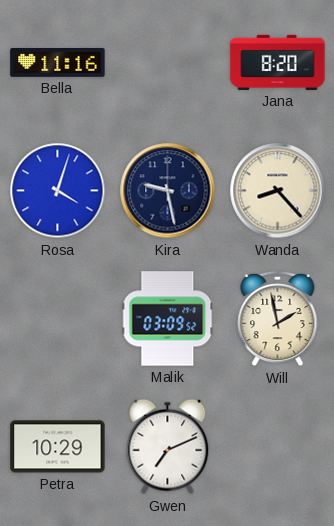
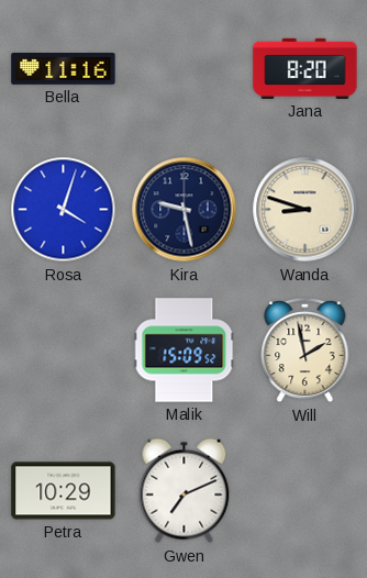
Wanda: 8:23 -> 8:48 (305, 210)
Malik: 03:09 -> 15:09 (185, 351)
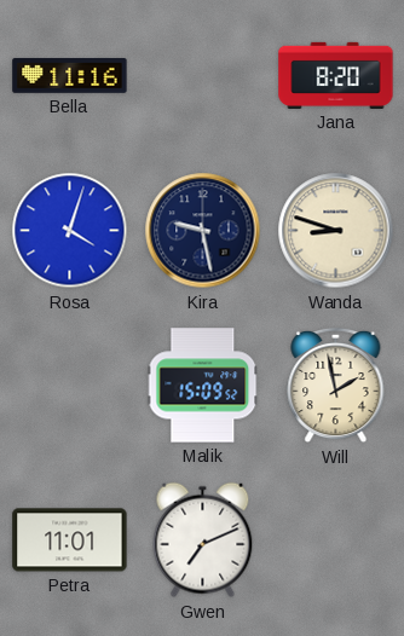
Petra: 10:29 -> 11:01 (70, 540)
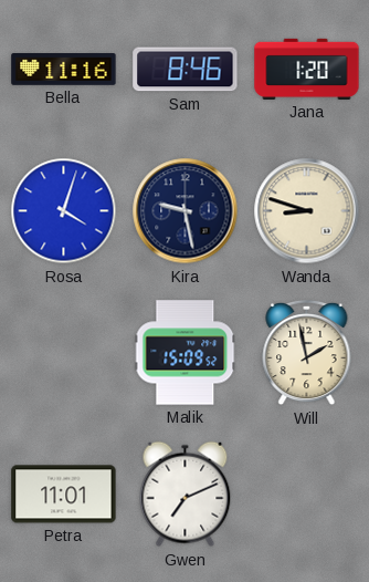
Sam: none -> 8:46 (186, 70)
Jana: 8:20 -> 1:20 (307, 69)
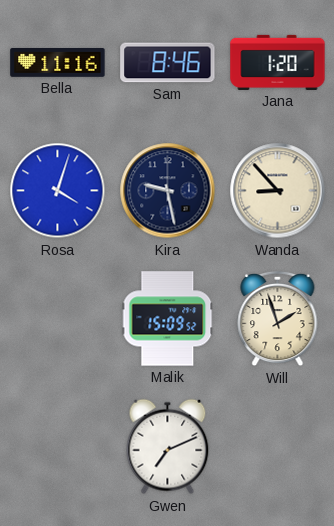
Wanda: 8:48 -> 8:53 (278, 191)
Will: 1:58 -> 1:57 (278, 319)
Petra: 11:01 -> none (64, 495)
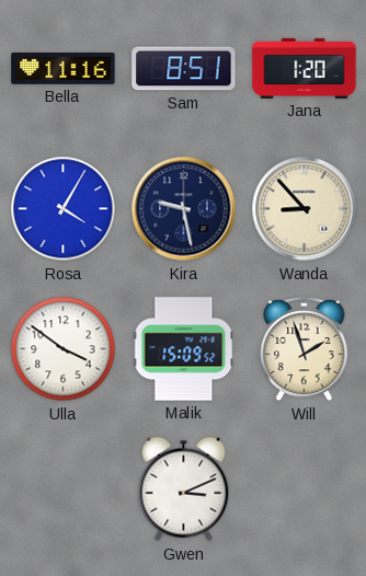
Sam: 8:46 -> 8:51 (184, 69)
Rosa: 4:03 -> 4:05 (64, 209)
Ulla: none -> 3:51 (64, 349)
Gwen: 7:11 -> 3:11 (184, 489)
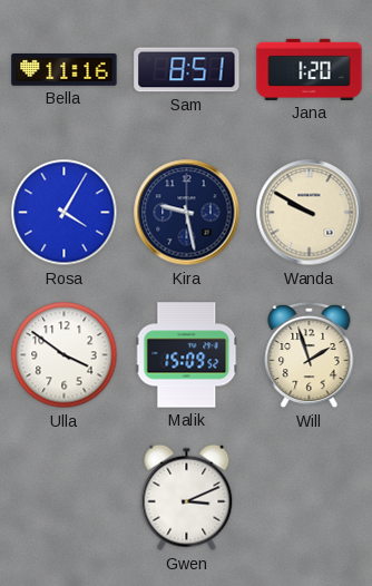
Wanda: 8:53 -> 9:50 (310, 213)
